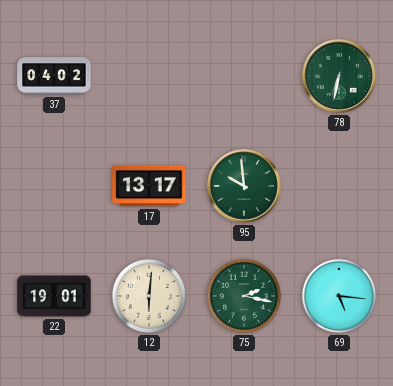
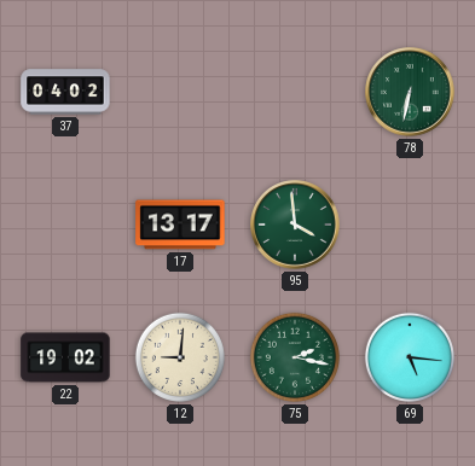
95: 9:59 -> 3:59 (295, 225)
22: 19:01 -> 19:02 (65, 357)
12: 6:01 -> 9:01 (180, 357)
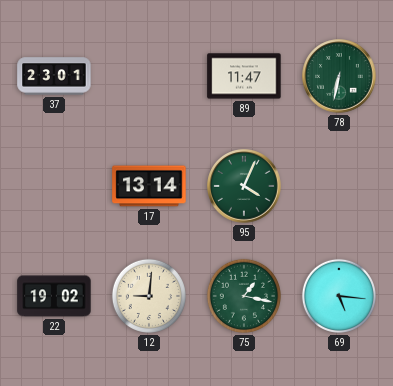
37: 04:02 -> 23:01 (54, 76)
89: none -> 11:47 (244, 76)
17: 13:17 -> 13:14 (149, 186)
95: 3:59 -> 4:04 (244, 186)
75: 2:17 -> 1:17 (244, 296)
